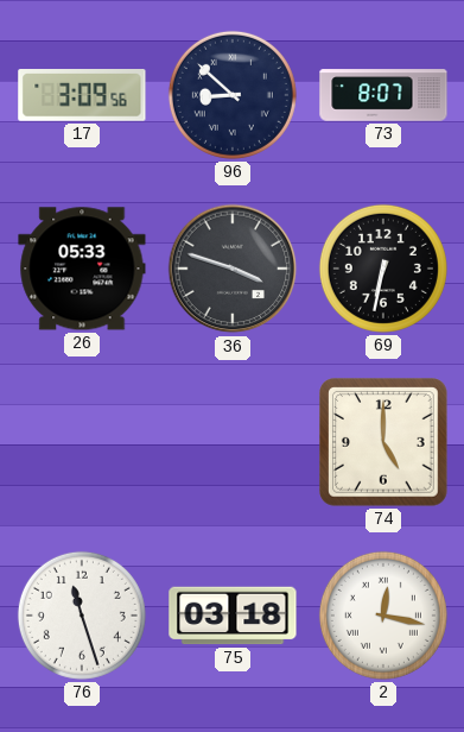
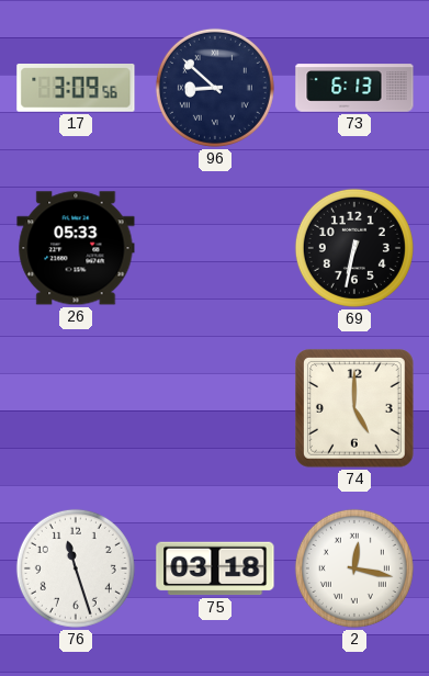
73: 8:07 -> 6:13 (354, 88)
36: 3:48 -> none (233, 269)
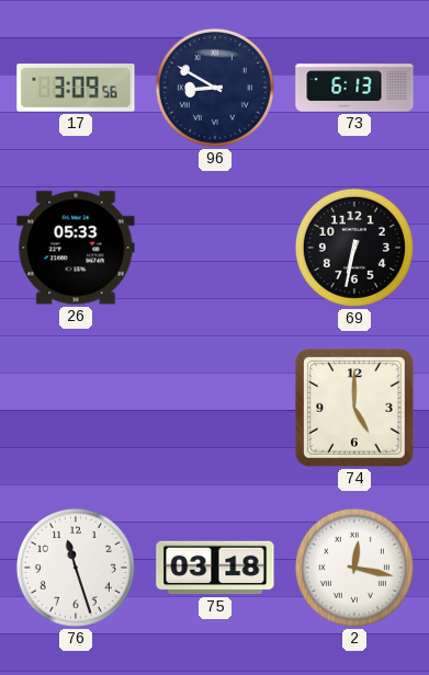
96: 8:52 -> 8:50 (215, 88)
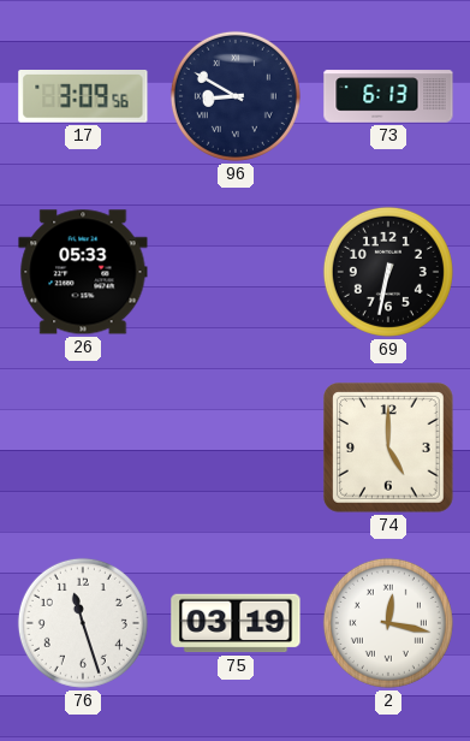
75: 03:18 -> 03:19 (236, 623)
